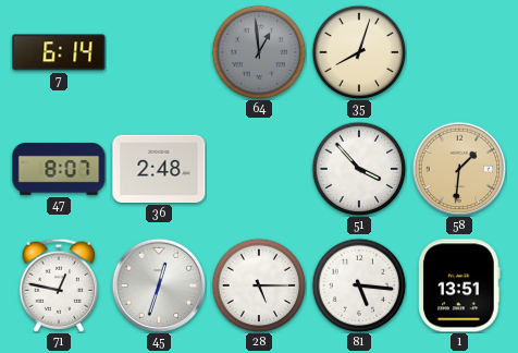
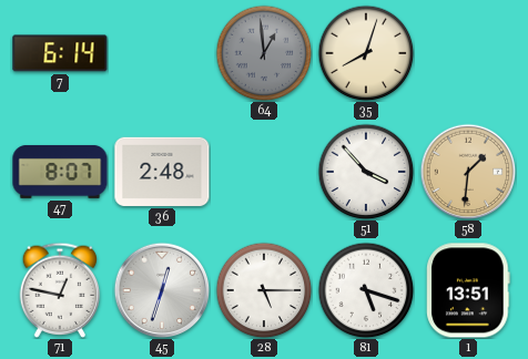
81: 5:16 -> 5:18 (366, 290)
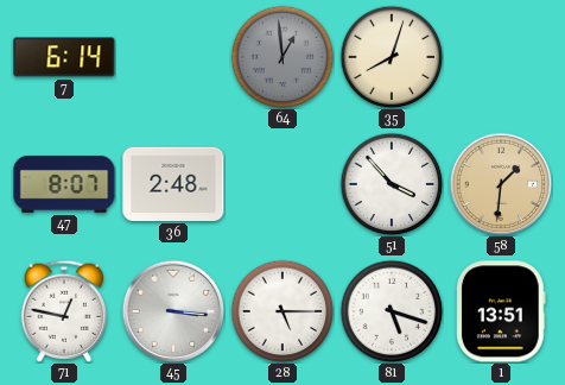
45: 12:33 -> 3:16 (173, 311)
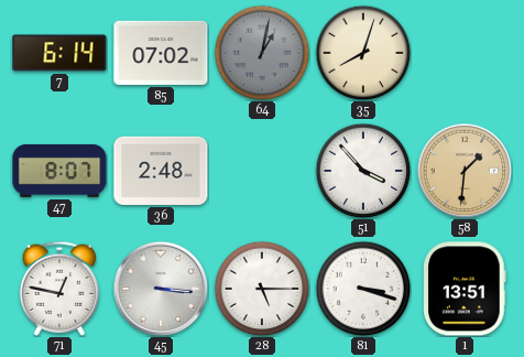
85: none -> 07:02 (161, 53)
64: 12:59 -> 1:02 (262, 53)
81: 5:18 -> 3:18 (363, 289)
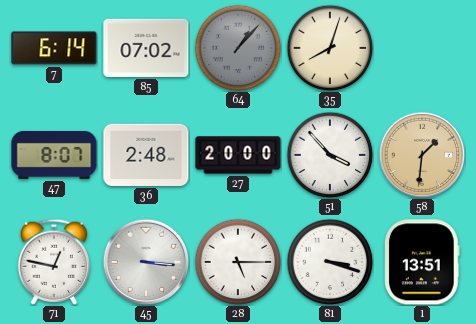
64: 1:02 -> 1:07 (238, 48)
27: none -> 20:00 (238, 155)
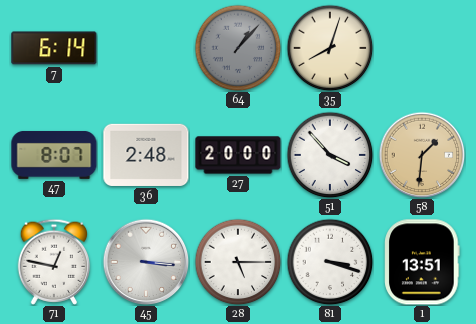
85: 07:02 -> none (146, 48)
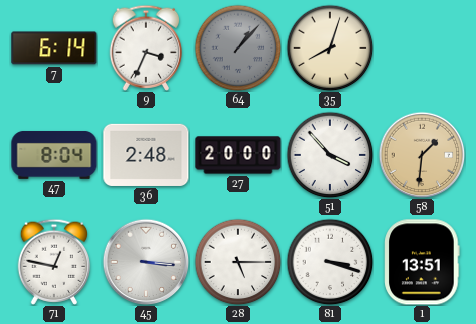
9: none -> 3:34 (146, 48)
47: 8:07 -> 8:04 (54, 155)
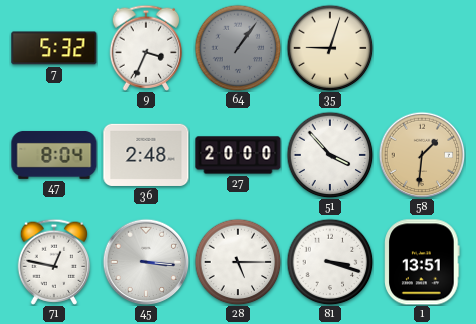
7: 6:14 -> 5:32 (54, 48)
64: 1:07 -> 1:06 (238, 48)
35: 8:03 -> 9:03 (330, 48)
